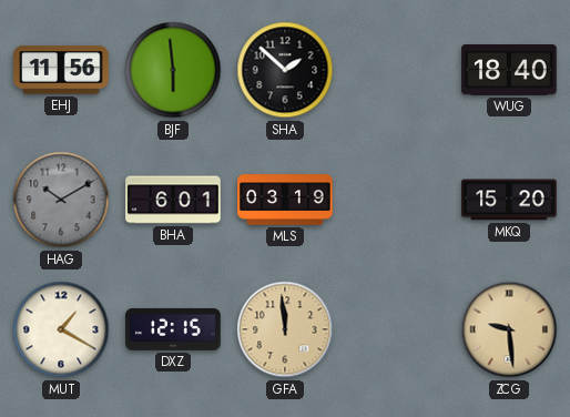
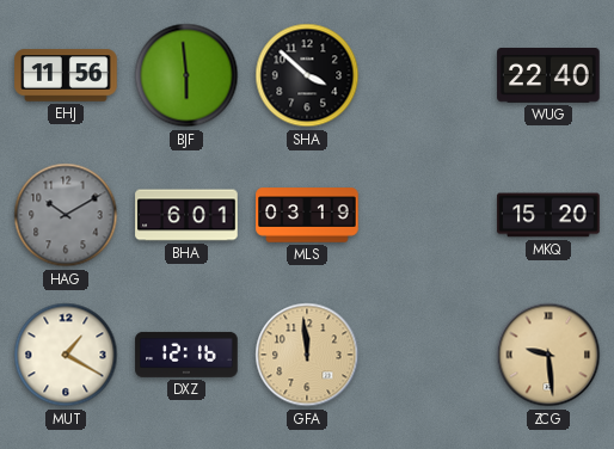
SHA: 1:52 -> 3:52 (307, 75)
WUG: 18:40 -> 22:40 (548, 76)
DXZ: 12:15 -> 12:16 (186, 355)
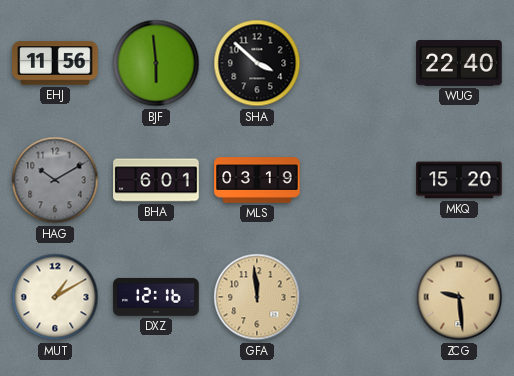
MUT: 1:20 -> 1:10 (55, 297)
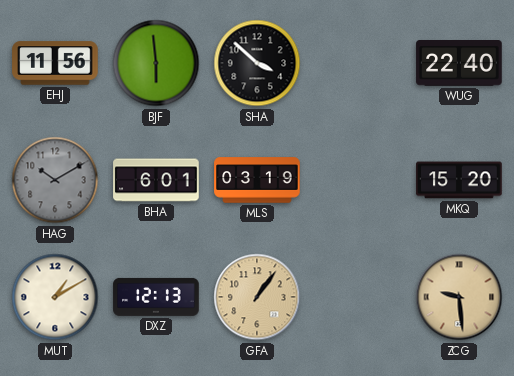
DXZ: 12:16 -> 12:13 (156, 297)
GFA: 11:59 -> 1:06 (257, 297)
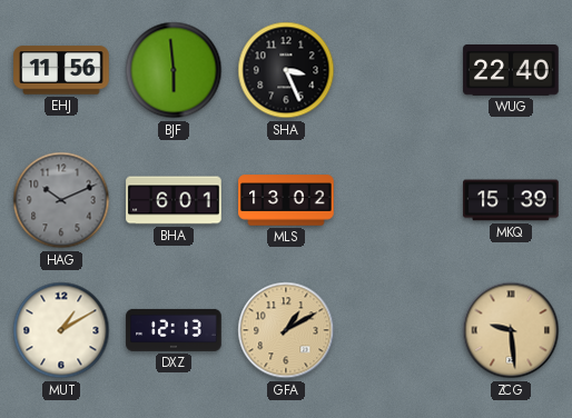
SHA: 3:52 -> 3:26 (286, 70)
HAG: 10:10 -> 10:11 (61, 200)
MLS: 03:19 -> 13:02 (286, 200)
MKQ: 15:20 -> 15:39 (511, 200)
GFA: 1:06 -> 1:10 (286, 330)
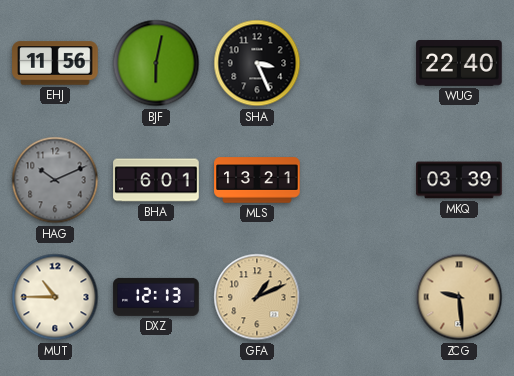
BJF: 5:59 -> 6:02 (156, 63)
MLS: 13:02 -> 13:21 (257, 180)
MKQ: 15:39 -> 03:39 (459, 180)
MUT: 1:10 -> 10:45 (55, 297)
GFA: 1:10 -> 1:11 (257, 297)
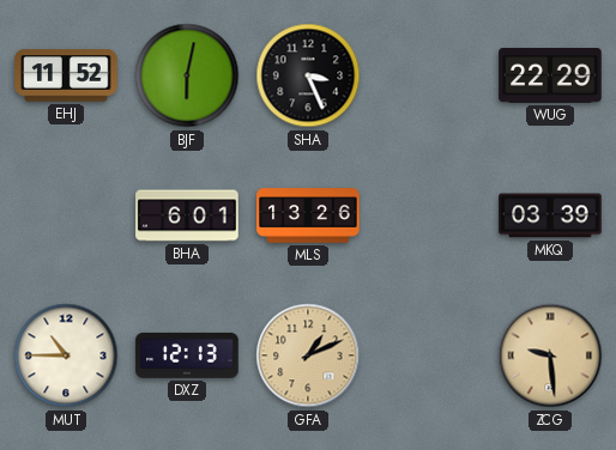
EHJ: 11:56 -> 11:52 (66, 75)
WUG: 22:40 -> 22:29 (550, 77)
HAG: 10:11 -> none (55, 180)
MLS: 13:21 -> 13:26 (308, 215)
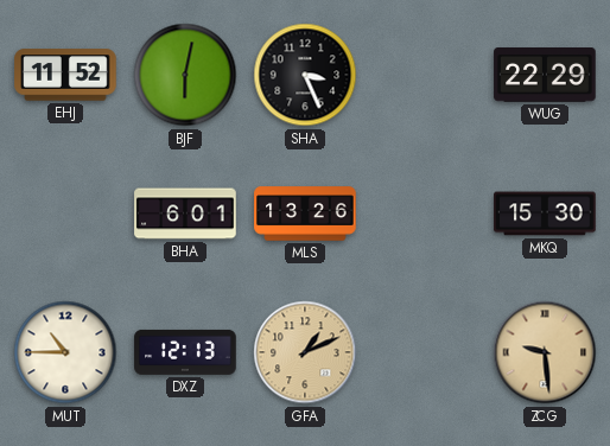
MKQ: 03:39 -> 15:30 (545, 214)
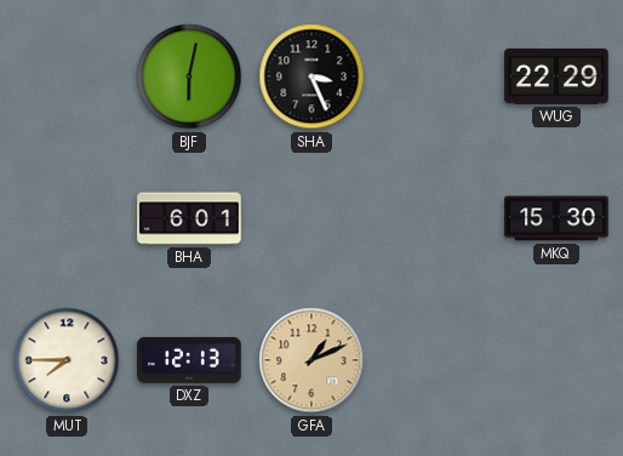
EHJ: 11:52 -> none (65, 75)
MLS: 13:26 -> none (305, 214)
MUT: 10:45 -> 7:45 (67, 360)
ZCG: 9:29 -> none (545, 352)
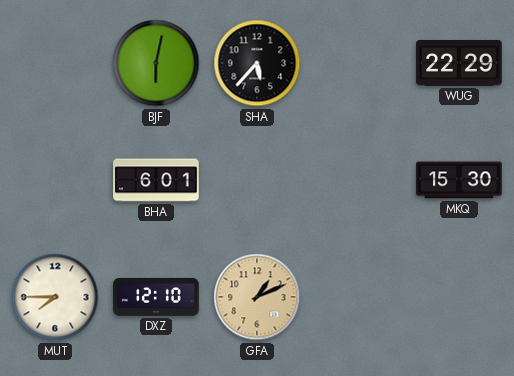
SHA: 3:26 -> 5:37 (257, 63)
DXZ: 12:13 -> 12:10 (156, 297)
